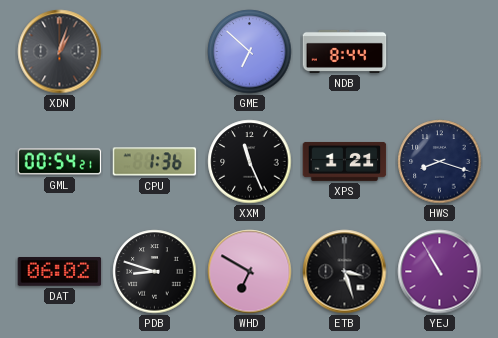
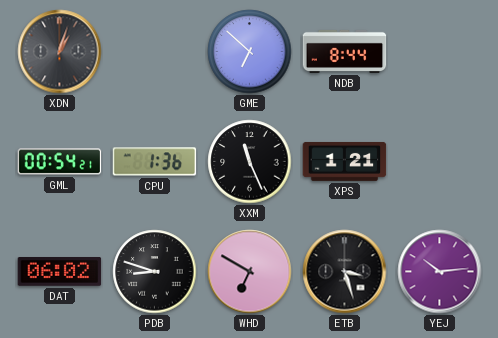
HWS: 8:18 -> none (440, 162)
YEJ: 10:55 -> 10:14 (440, 272)
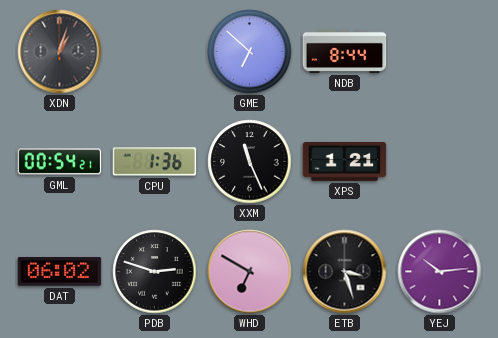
PDB: 8:48 -> 2:48 (155, 272)
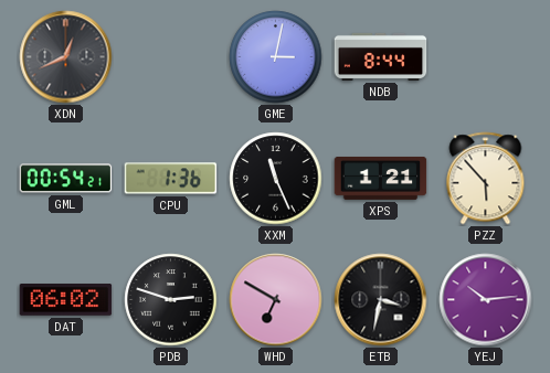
XDN: 1:03 -> 12:41 (66, 57)
GME: 6:52 -> 3:02 (276, 57)
PZZ: none -> 5:53 (486, 179)
ETB: 3:27 -> 3:32 (381, 300)
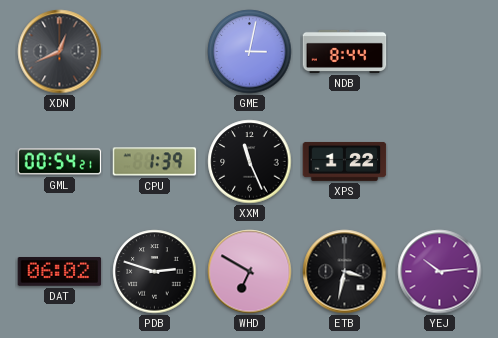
CPU: 1:36 -> 1:39 (155, 162)
XPS: 1:21 -> 1:22 (345, 161)
PZZ: 5:53 -> none (486, 179)
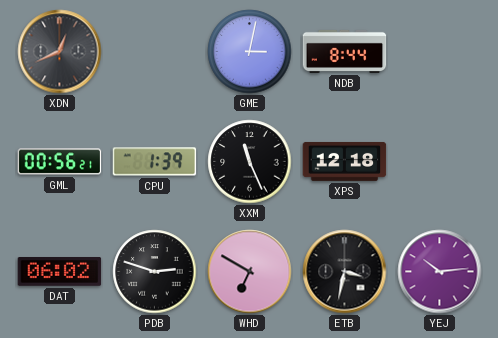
GML: 00:54 -> 00:56 (60, 162)
XPS: 1:22 -> 12:18 (345, 161)
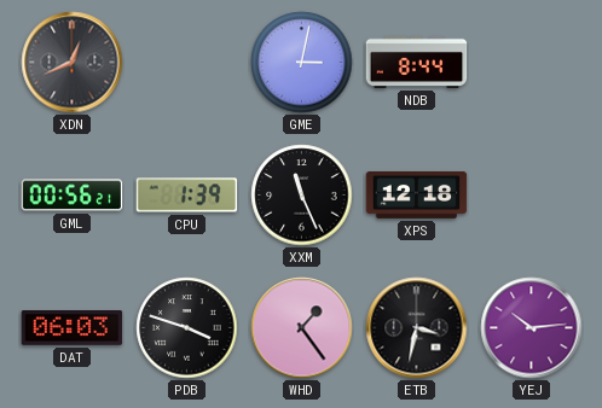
DAT: 06:02 -> 06:03 (73, 328)
PDB: 2:48 -> 3:48 (187, 328)
WHD: 6:50 -> 1:24 (302, 328)
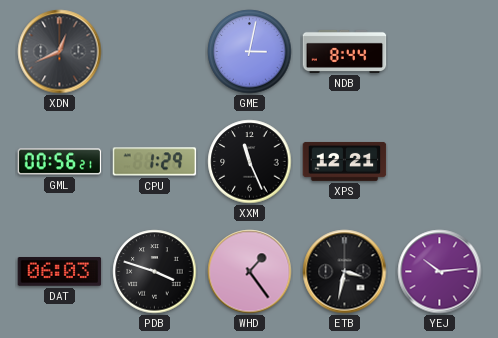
CPU: 1:39 -> 1:29 (155, 162)
XPS: 12:18 -> 12:21 (345, 161)
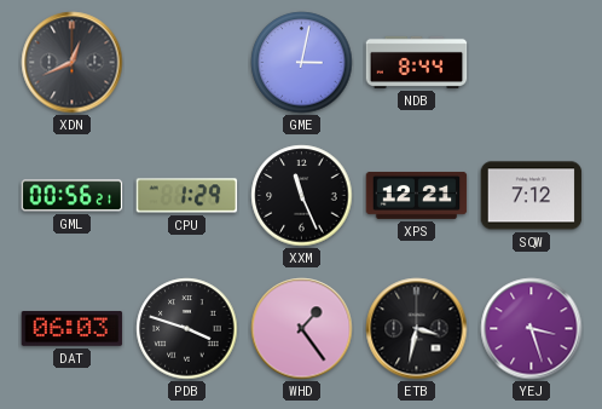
SQW: none -> 7:12 (532, 196)
YEJ: 10:14 -> 3:27 (532, 329)
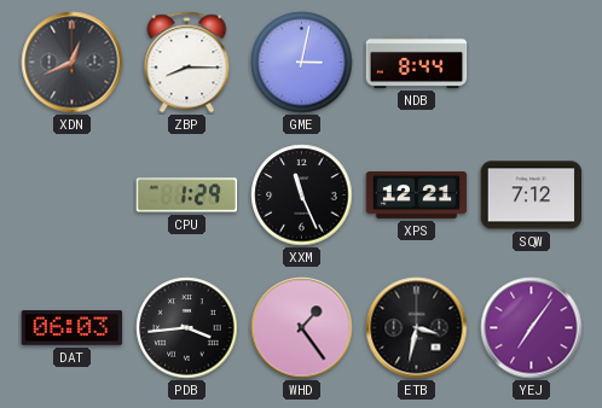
ZBP: none -> 8:15 (187, 63)
GML: 00:56 -> none (73, 196)
PDB: 3:48 -> 3:44 (187, 328)
YEJ: 3:27 -> 7:06 (532, 328)
